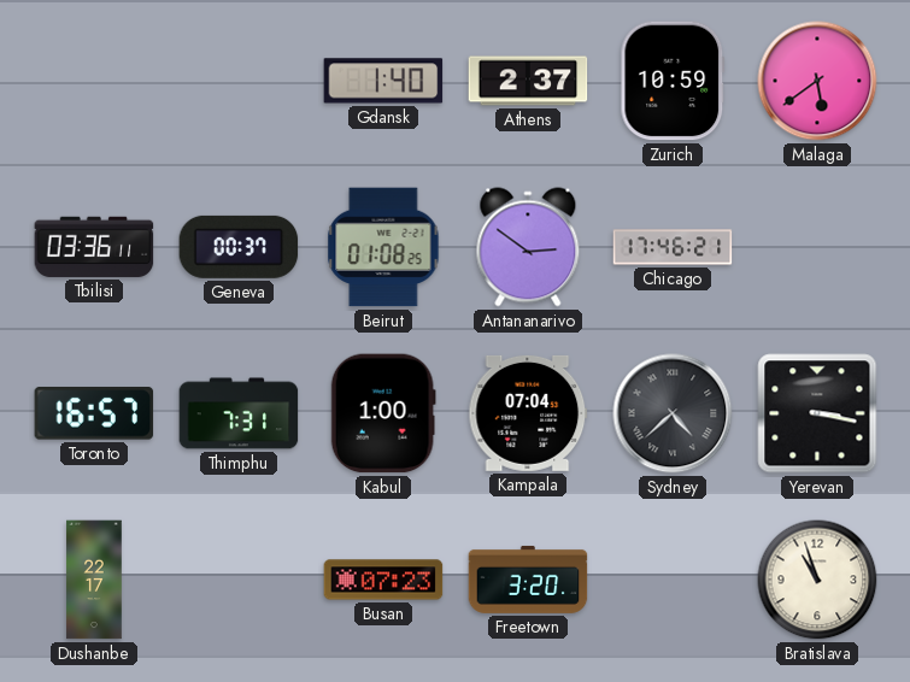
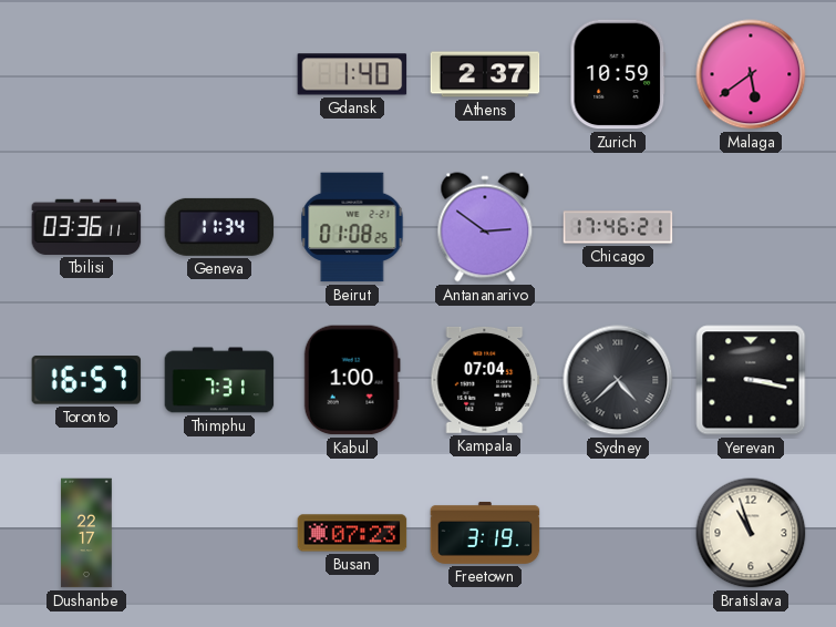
Geneva: 00:37 -> 11:34 (219, 227)
Freetown: 3:20 -> 3:19 (485, 533)
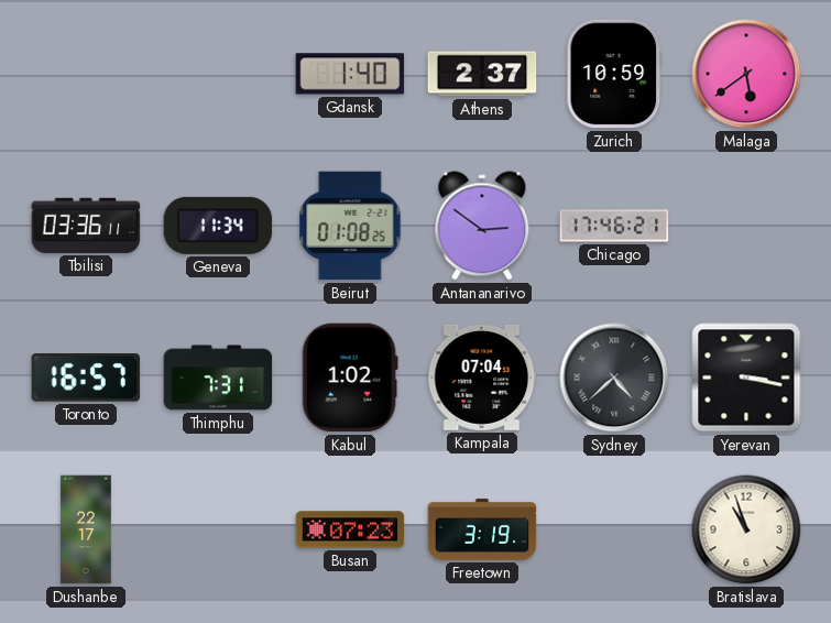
Kabul: 1:00 -> 1:02 (350, 378)
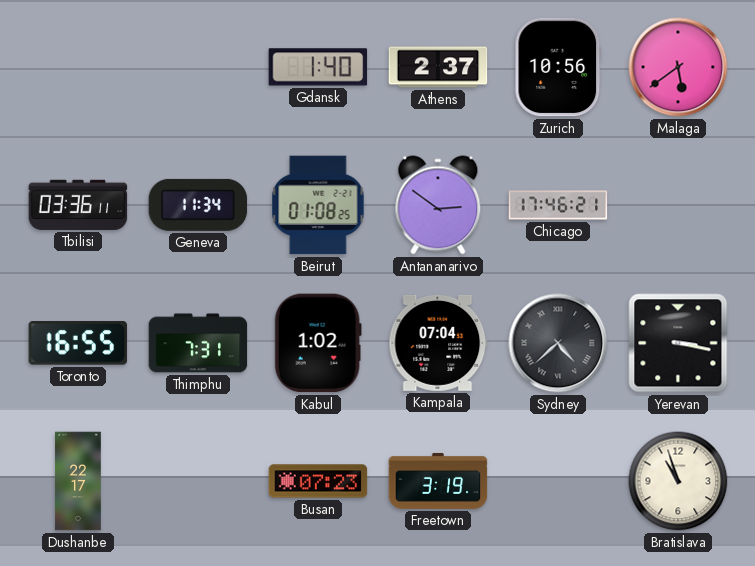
Zurich: 10:59 -> 10:56 (558, 67)
Toronto: 16:57 -> 16:55 (78, 343)
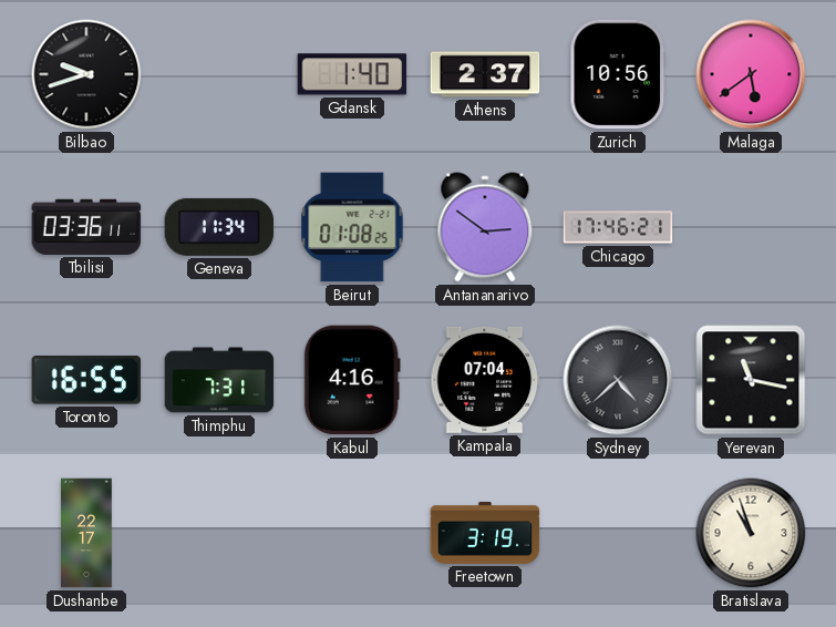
Bilbao: none -> 9:42 (86, 74)
Kabul: 1:02 -> 4:16 (352, 380)
Yerevan: 3:17 -> 11:17 (751, 380)
Busan: 07:23 -> none (318, 481)
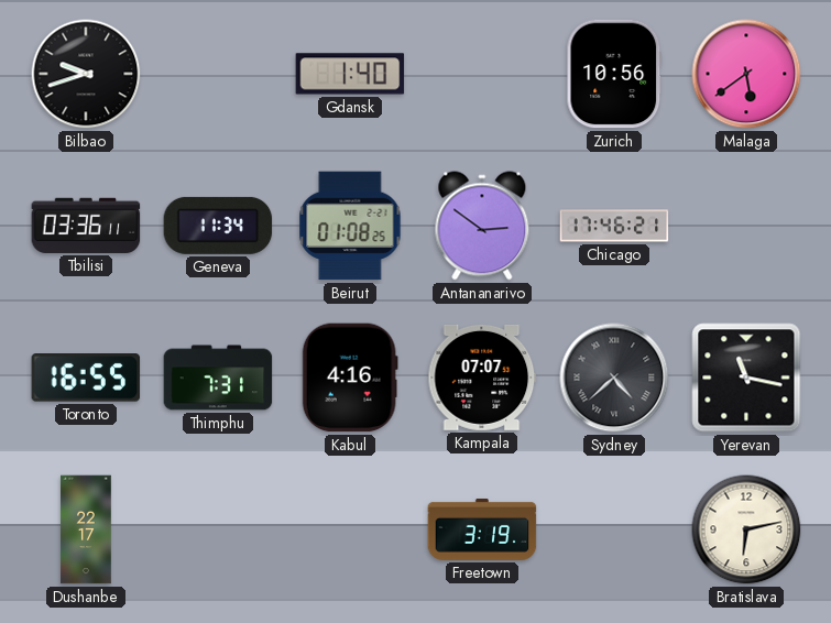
Athens: 2:37 -> none (485, 74)
Kampala: 07:04 -> 07:07 (482, 378)
Bratislava: 10:57 -> 6:13 (746, 529)
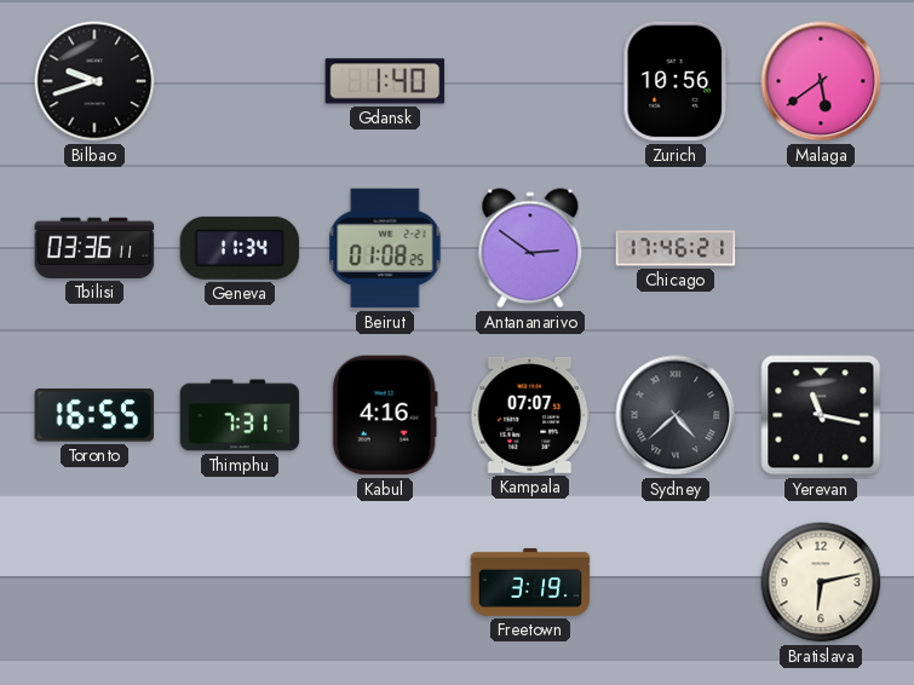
Dushanbe: 22:17 -> none (86, 529)
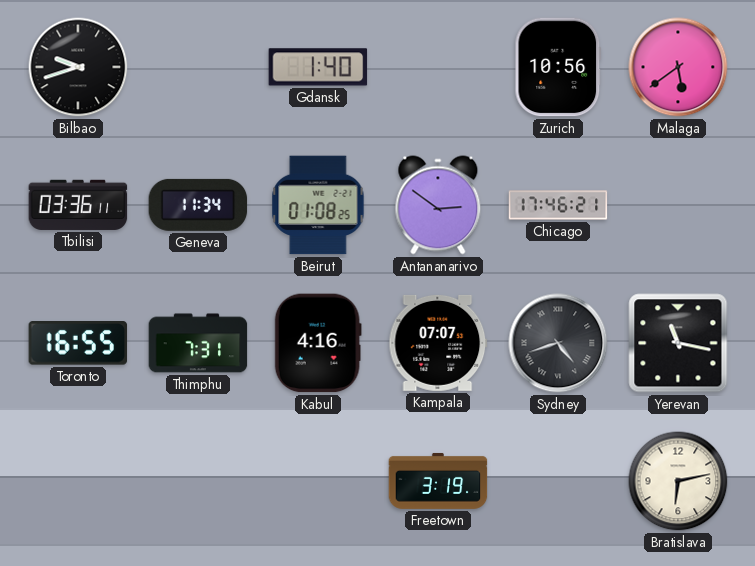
Sydney: 4:38 -> 4:42 (558, 343)
